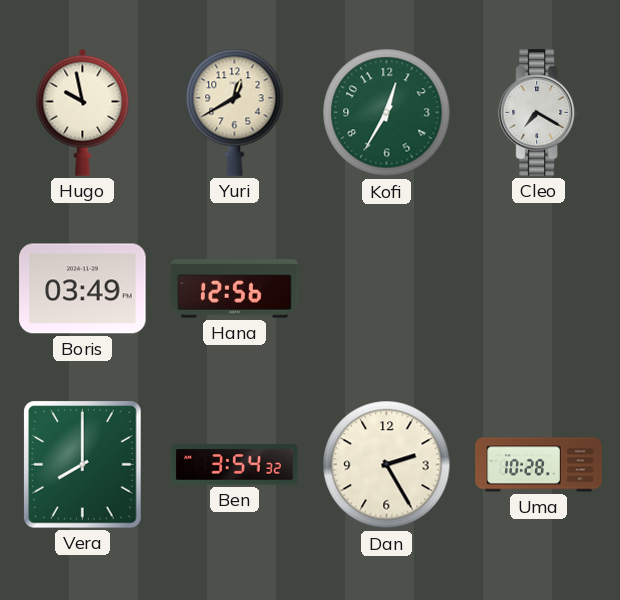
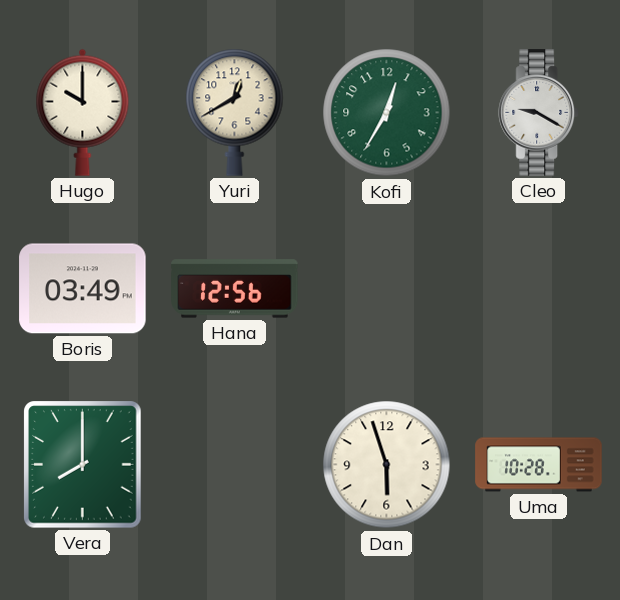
Hugo: 9:58 -> 10:00 (83, 112)
Cleo: 7:20 -> 9:20 (538, 113)
Ben: 3:54 -> none (235, 465)
Dan: 2:25 -> 5:57 (387, 465)
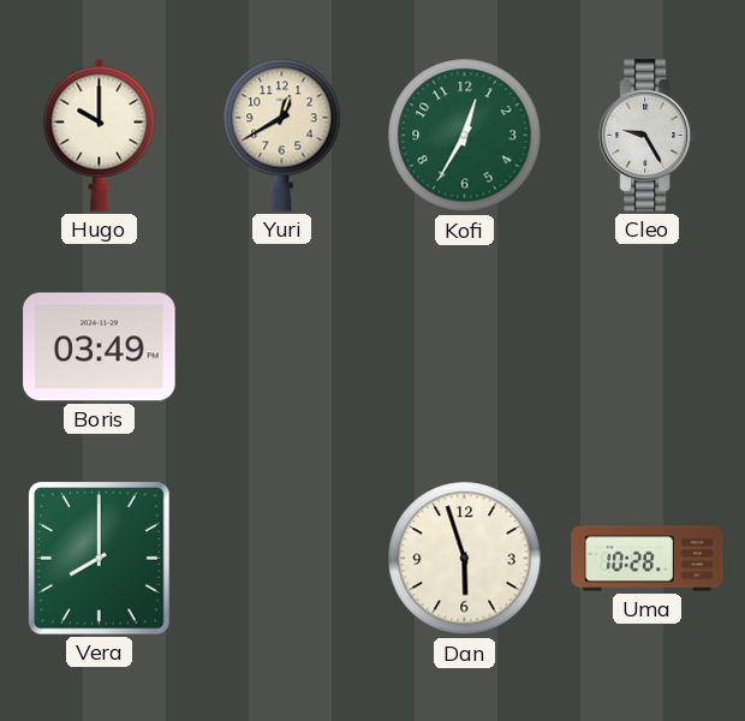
Cleo: 9:20 -> 9:25 (646, 136)
Hana: 12:56 -> none (235, 289)
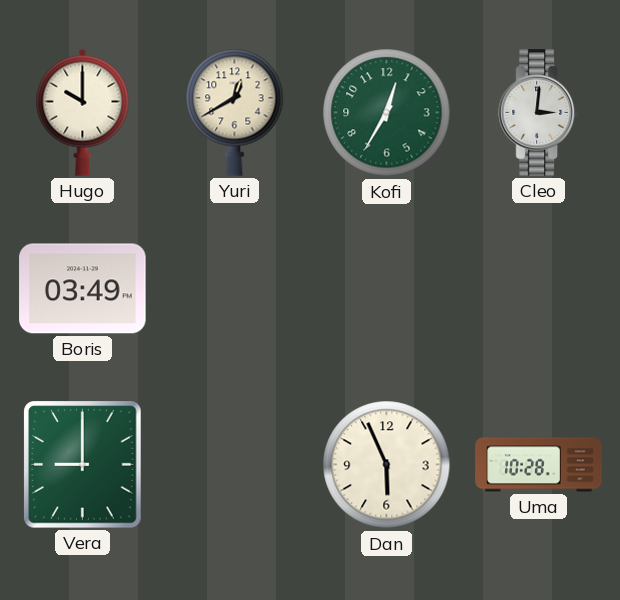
Cleo: 9:25 -> 3:01 (538, 113)
Vera: 8:00 -> 9:00 (83, 465)
Dan: 5:57 -> 5:56 (387, 465)
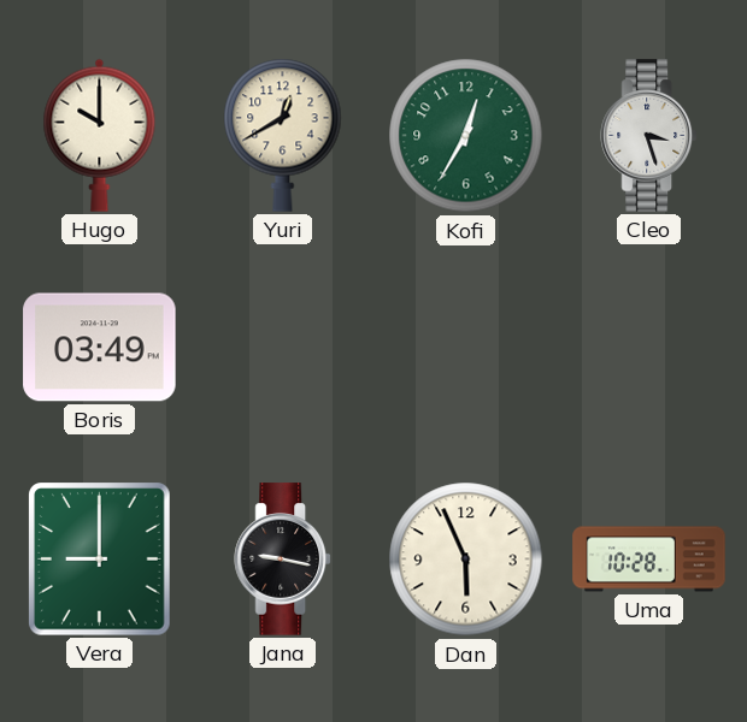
Cleo: 3:01 -> 3:27 (648, 136)
Jana: none -> 9:17 (282, 560)
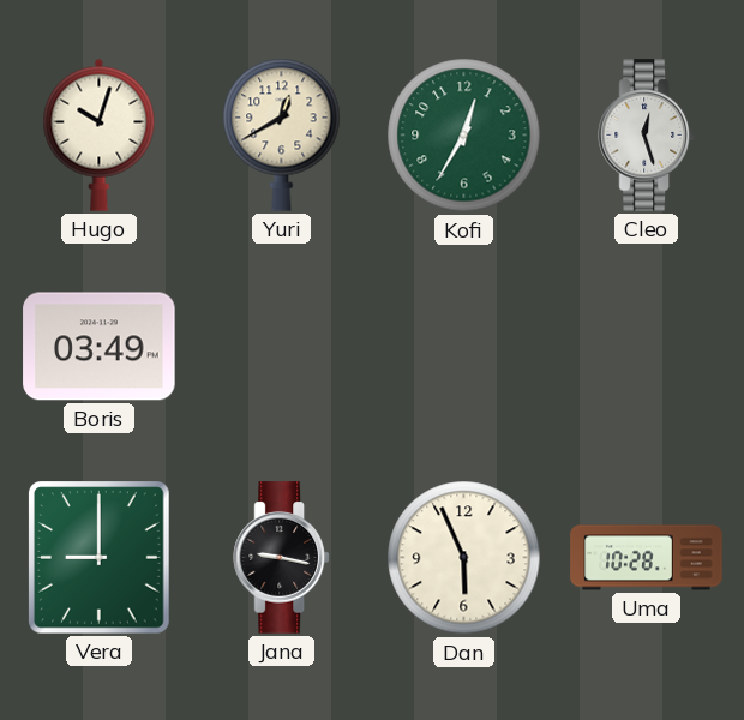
Hugo: 10:00 -> 10:03 (100, 134)
Cleo: 3:27 -> 12:27 (646, 136)
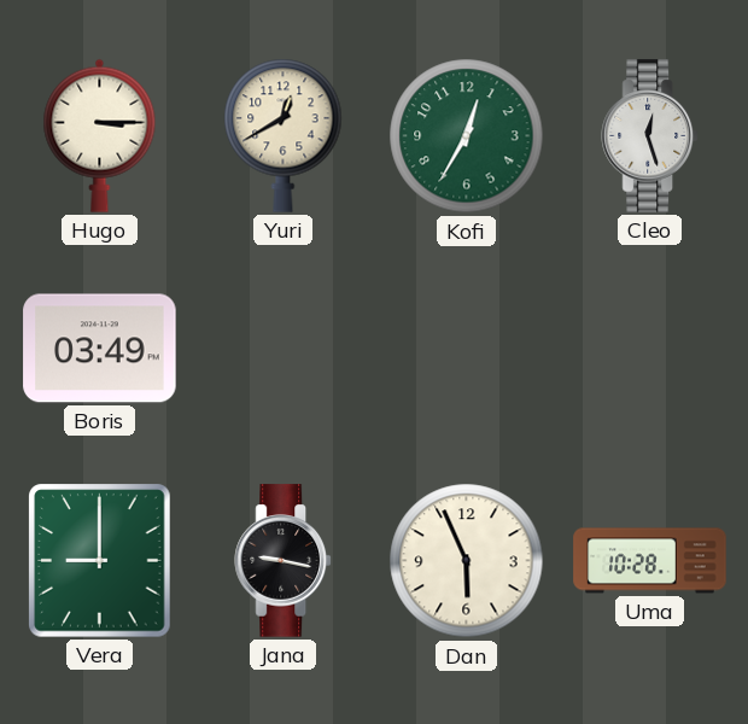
Hugo: 10:03 -> 3:15 (100, 135)
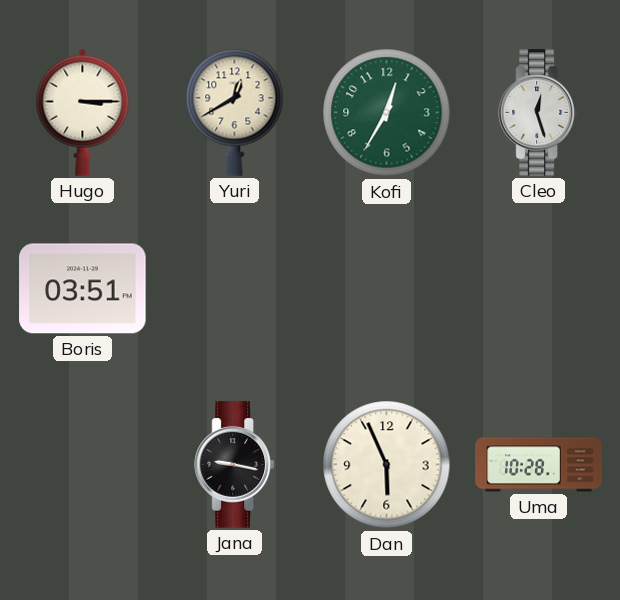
Boris: 03:49 -> 03:51 (83, 289)
Vera: 9:00 -> none (100, 561)
